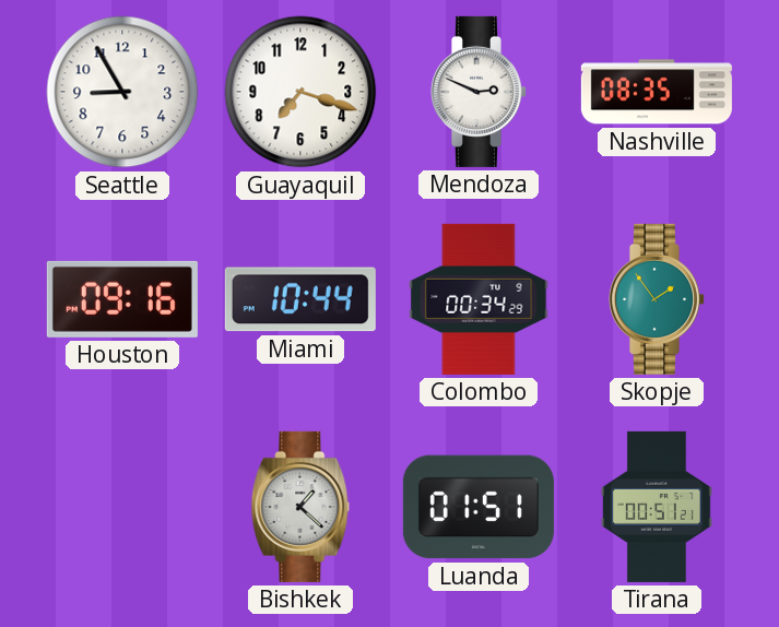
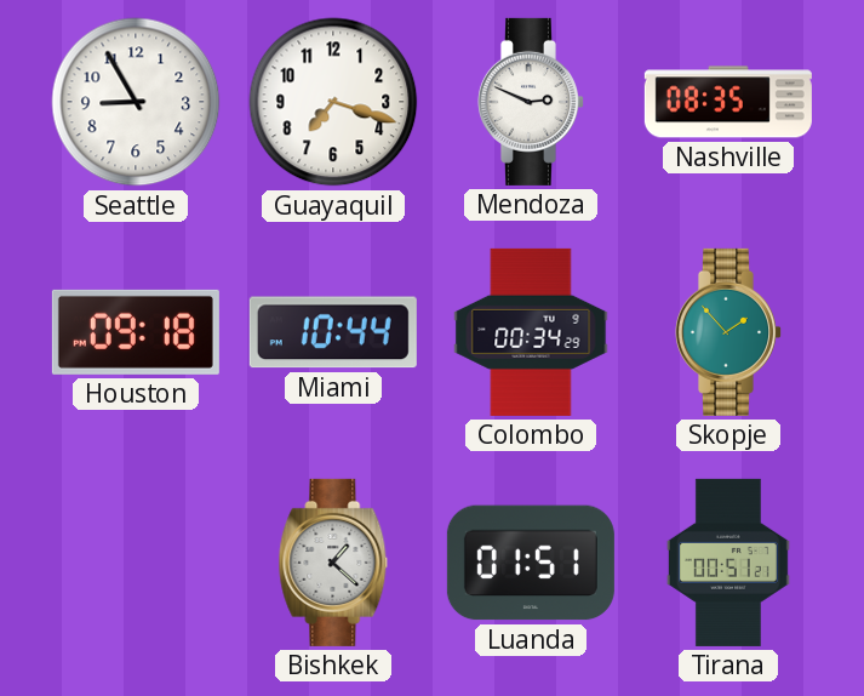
Houston: 09:16 -> 09:18 (136, 332)
Skopje: 1:54 -> 1:53 (727, 332)
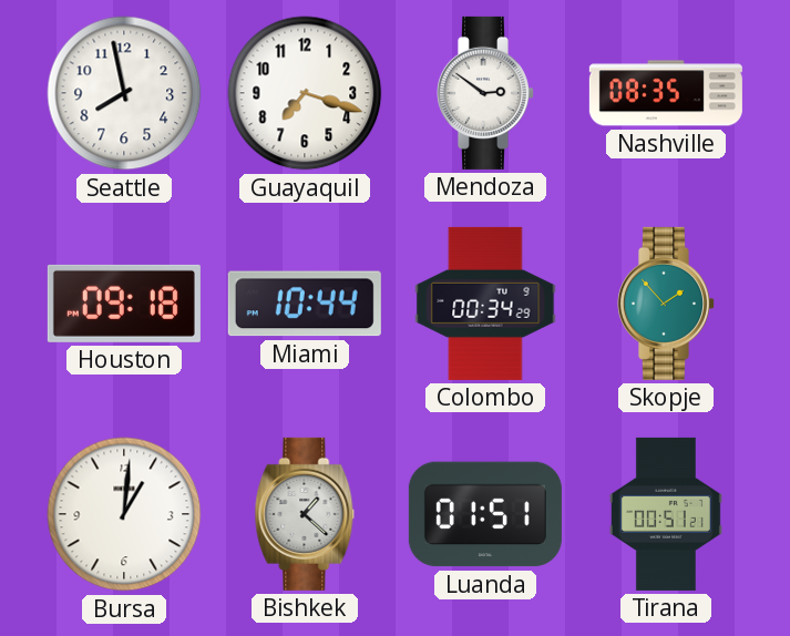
Seattle: 8:55 -> 7:58 (124, 93)
Mendoza: 2:49 -> 2:51 (484, 93)
Bursa: none -> 1:01 (124, 514)
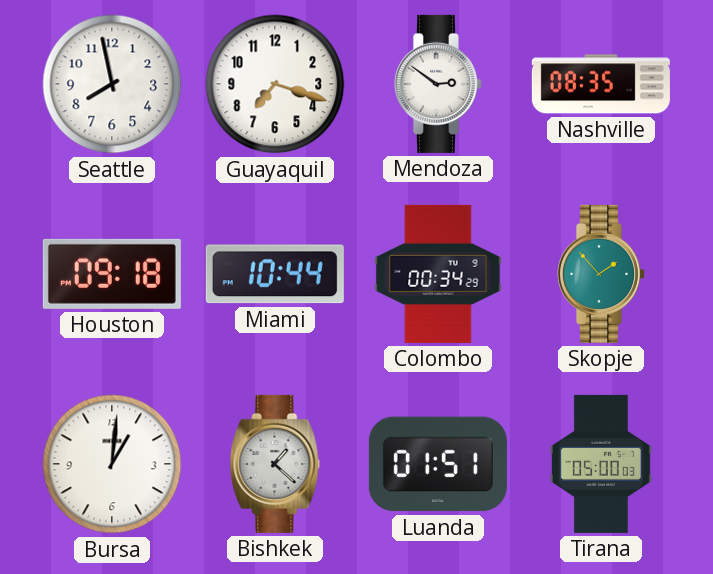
Tirana: 00:51 -> 05:00 (601, 464)
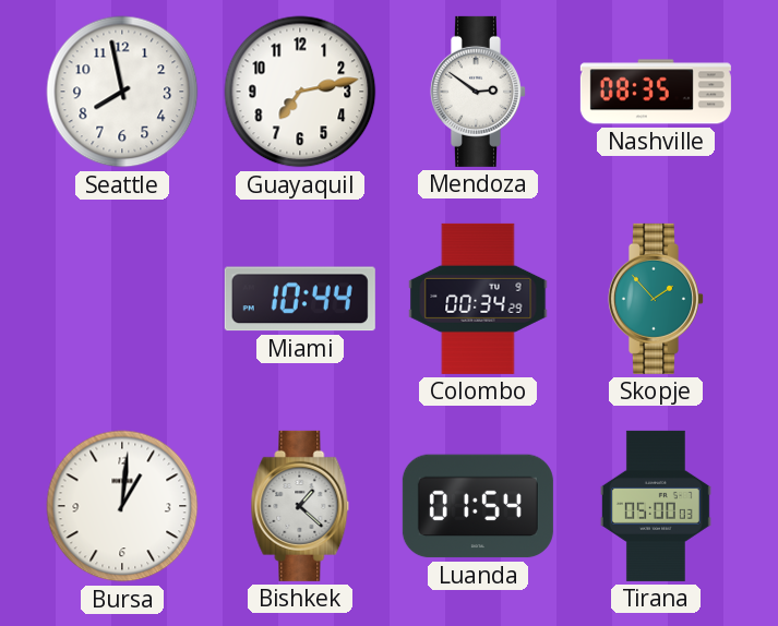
Guayaquil: 7:18 -> 7:13 (300, 92)
Houston: 09:18 -> none (112, 274)
Luanda: 01:51 -> 01:54 (478, 506)
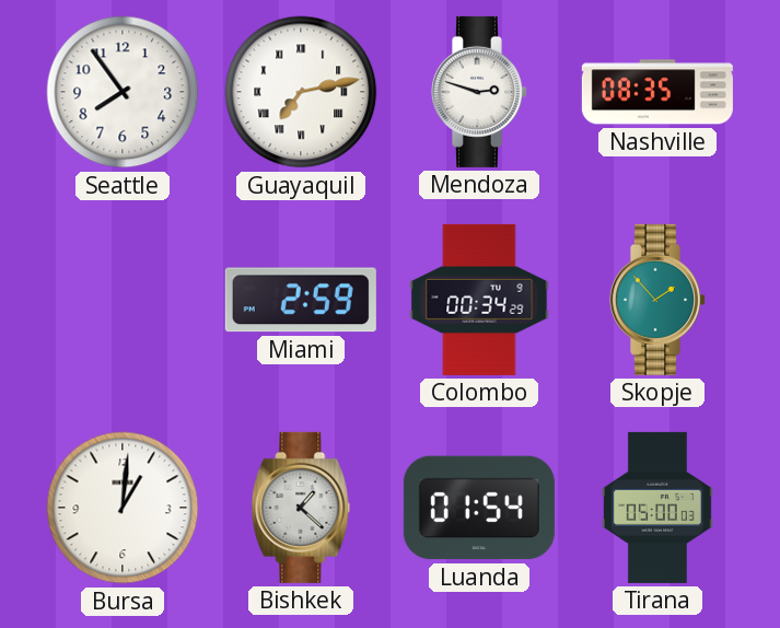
Seattle: 7:58 -> 7:54 (123, 92)
Guayaquil numerals: Arabic -> Roman (301, 92)
Mendoza: 2:51 -> 2:48 (478, 92)
Miami: 10:44 -> 2:59 (301, 300)
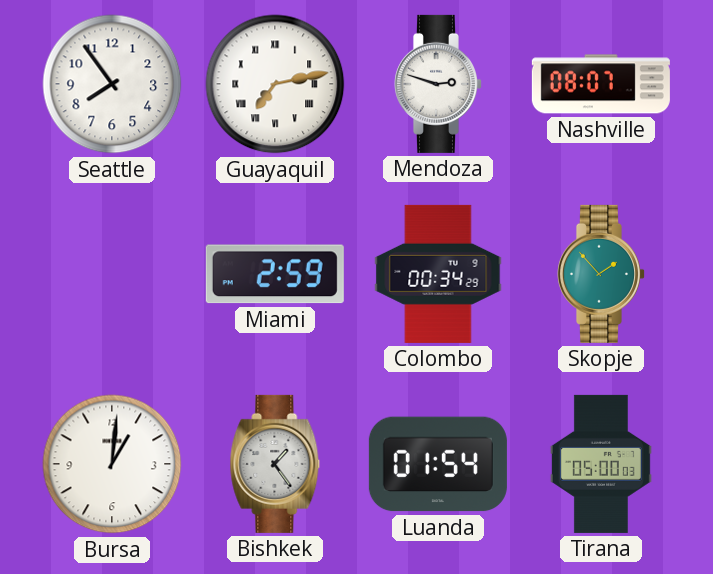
Nashville: 08:35 -> 08:07 (601, 84)
Bishkek: 1:22 -> 1:24 (275, 464)
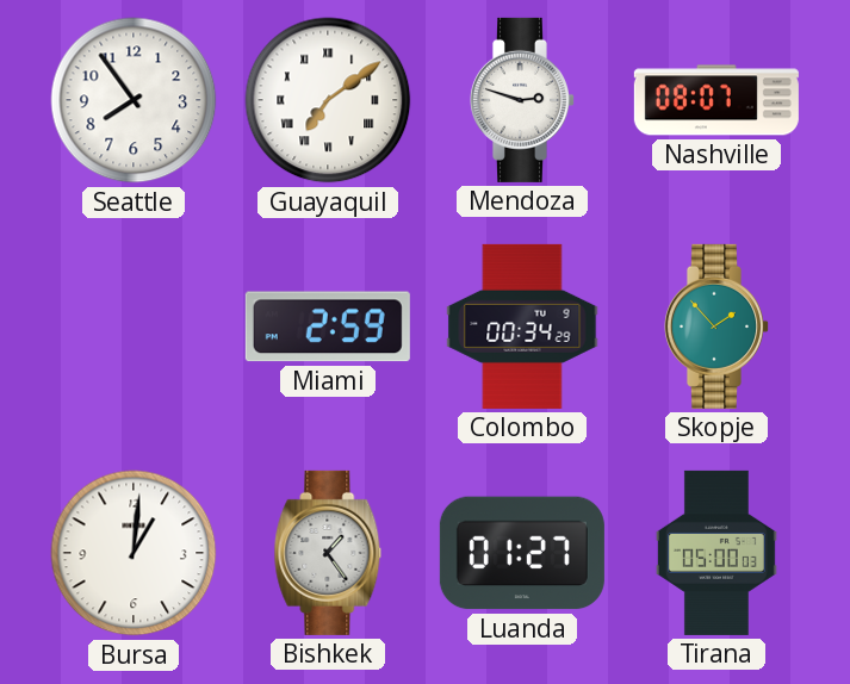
Guayaquil: 7:13 -> 7:09 (328, 100)
Luanda: 01:54 -> 01:27 (522, 553)
